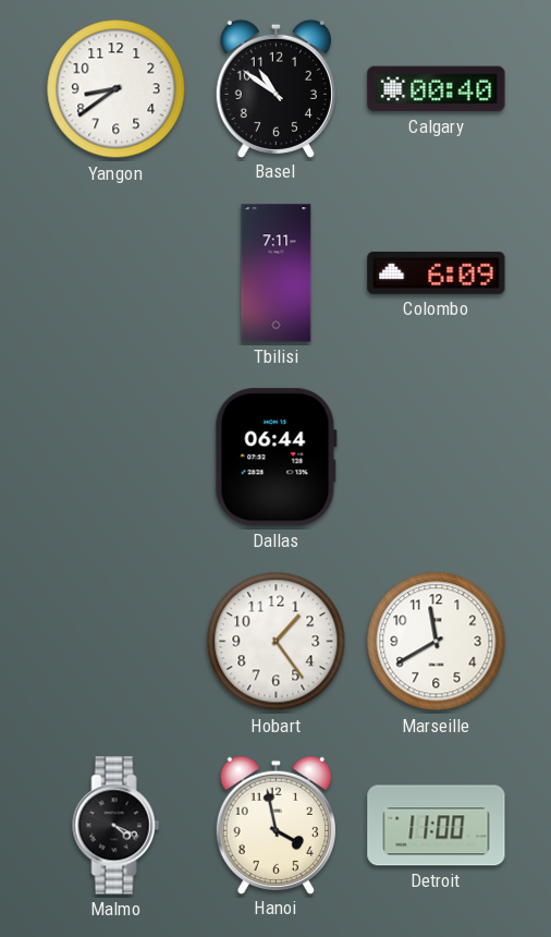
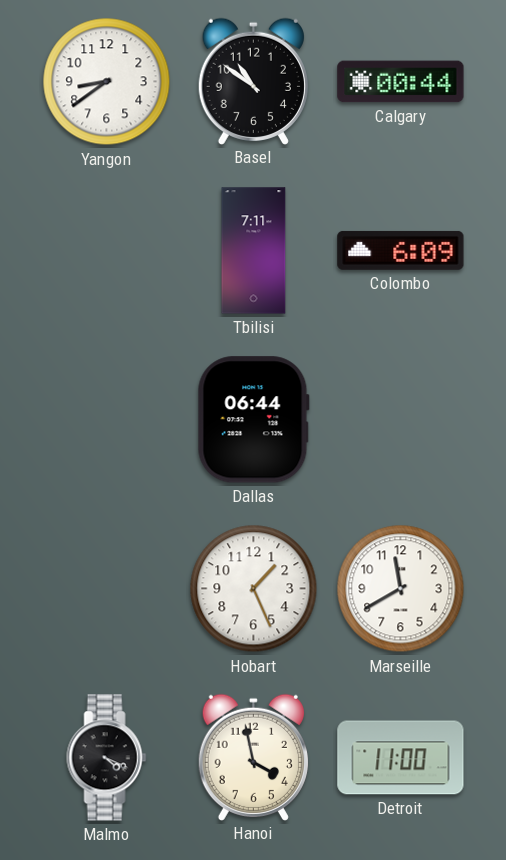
Calgary: 00:40 -> 00:44 (401, 82)
Hobart: 1:24 -> 1:26 (254, 589)
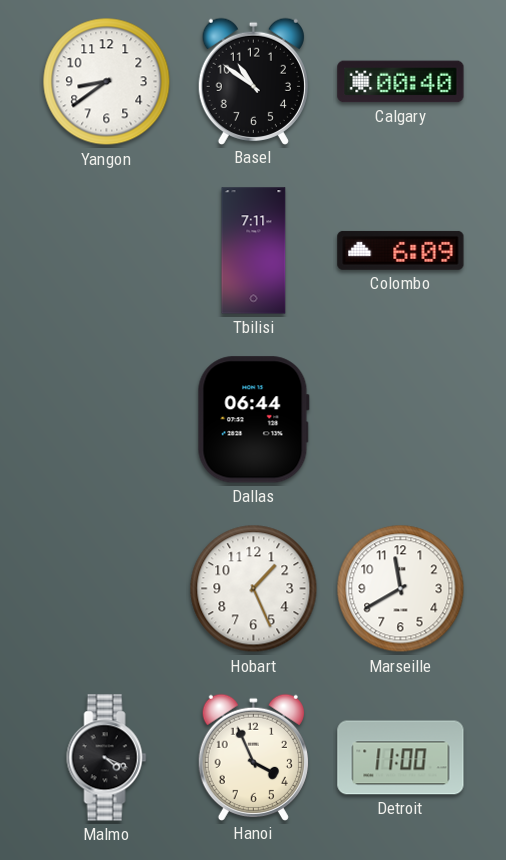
Calgary: 00:44 -> 00:40 (401, 82)
Hanoi: 3:58 -> 3:56 (253, 757)
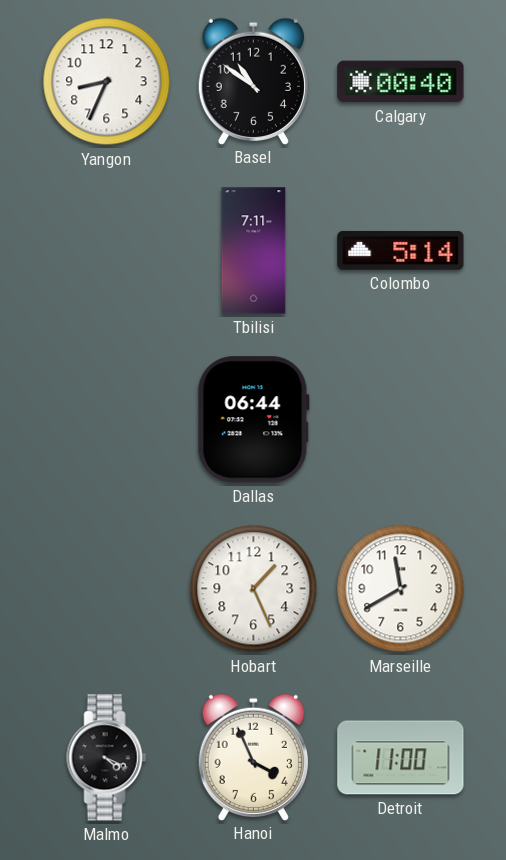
Yangon: 8:39 -> 8:34 (107, 82)
Colombo: 6:09 -> 5:14 (401, 250)
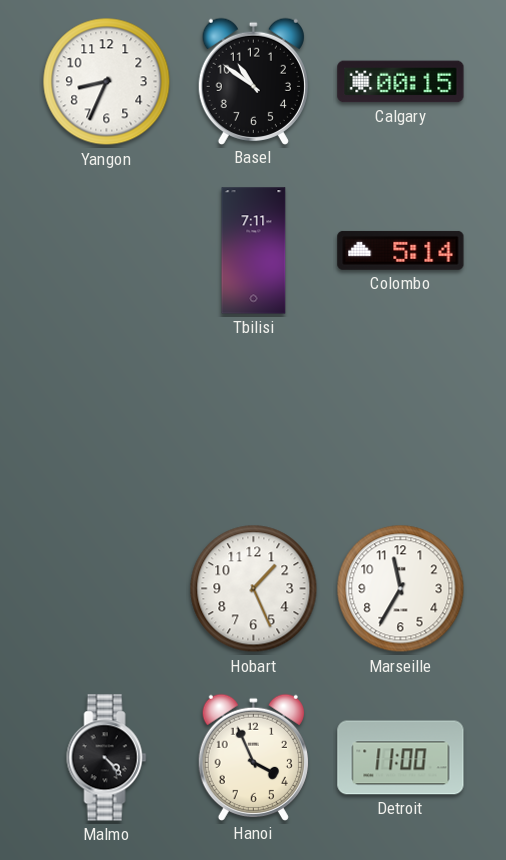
Calgary: 00:40 -> 00:15 (401, 82)
Dallas: 06:44 -> none (253, 420)
Marseille: 11:40 -> 11:35 (401, 589)
Malmo: 4:19 -> 4:23 (107, 758)
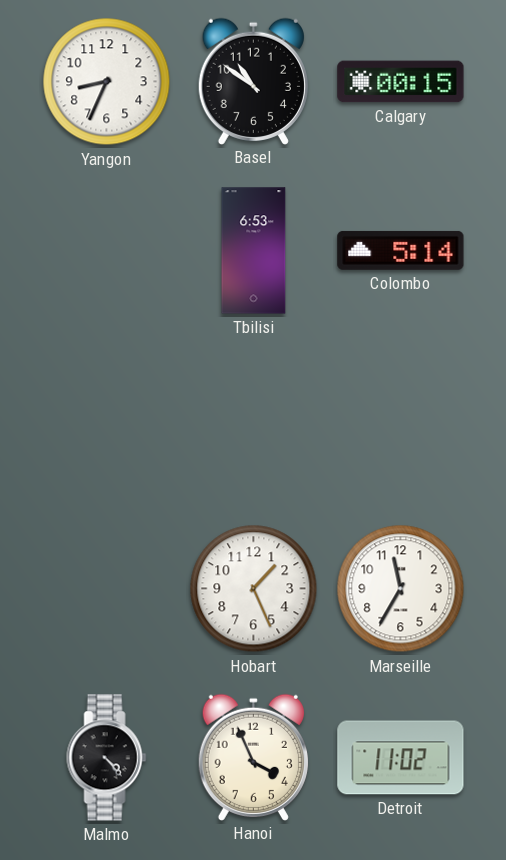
Tbilisi: 7:11 -> 6:53 (254, 251)
Detroit: 11:00 -> 11:02 (401, 758)
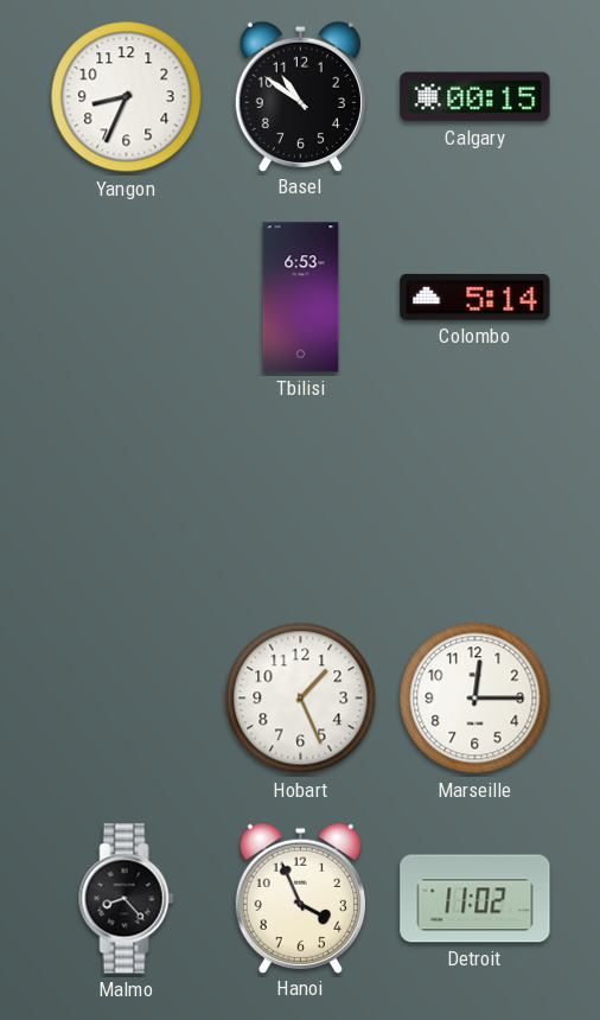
Marseille: 11:35 -> 12:15 (475, 699)
Malmo: 4:23 -> 8:23 (127, 899)
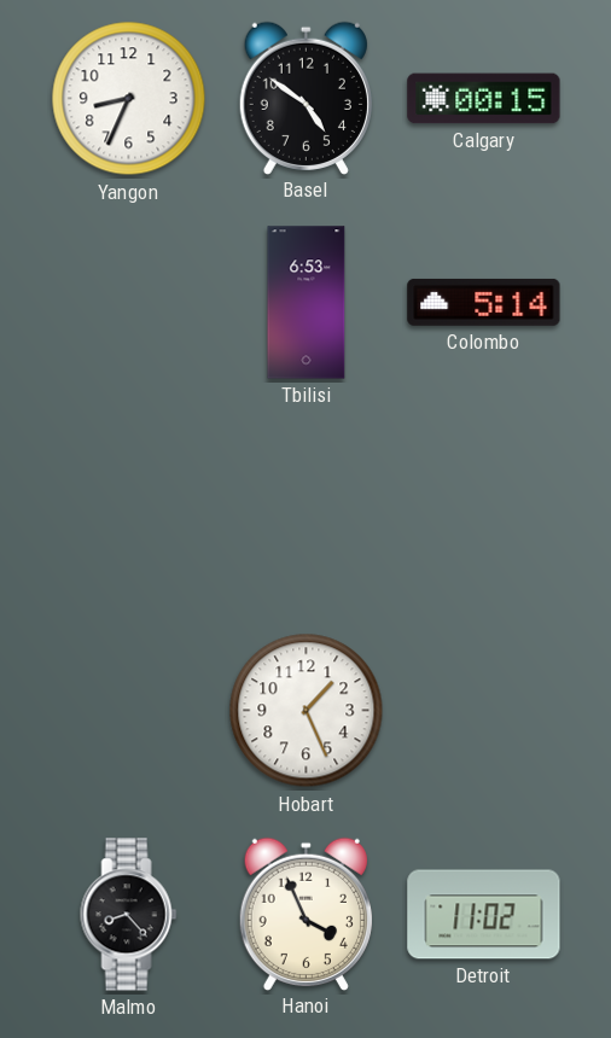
Basel: 10:51 -> 4:51 (305, 98)
Marseille: 12:15 -> none (475, 699)
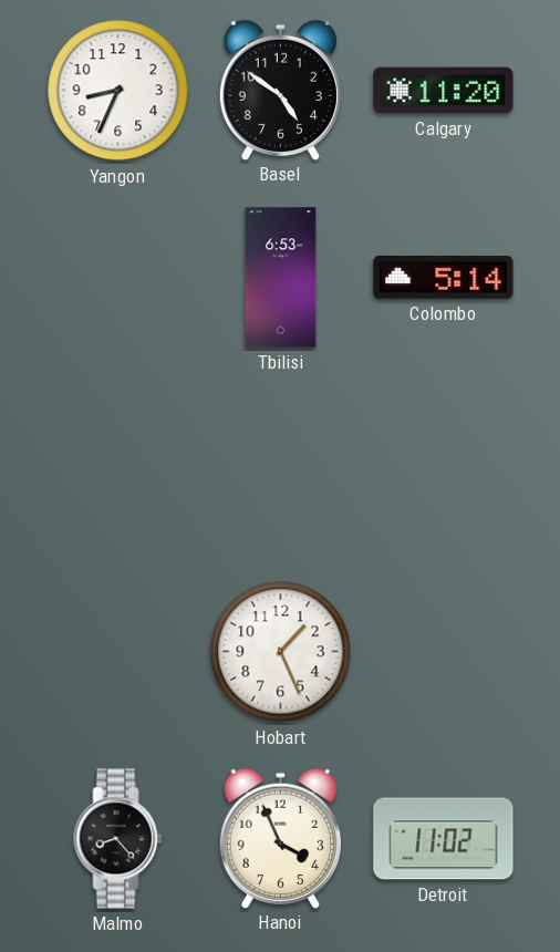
Calgary: 00:15 -> 11:20 (444, 91)
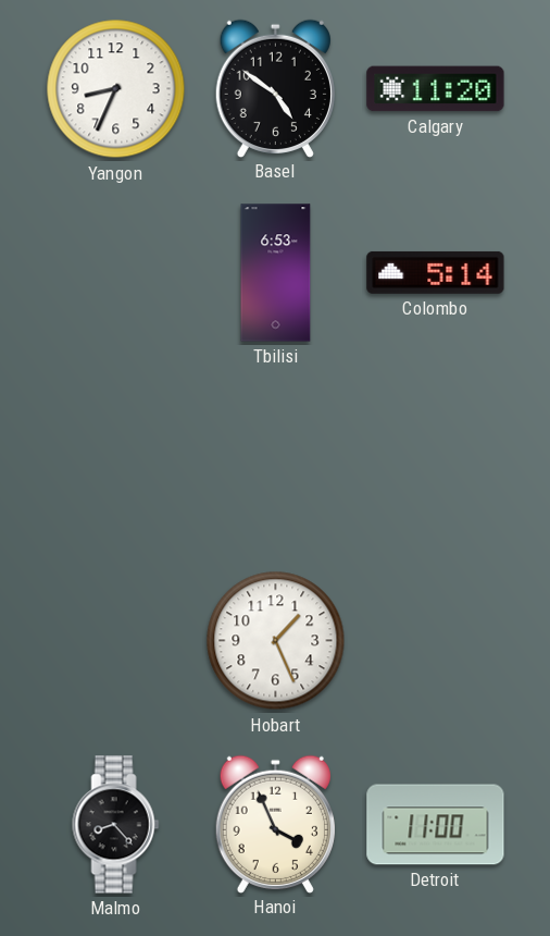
Detroit: 11:02 -> 11:00 (436, 825)
